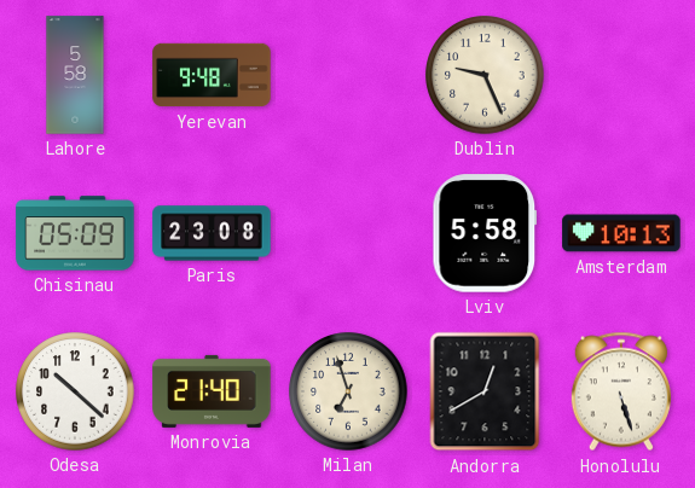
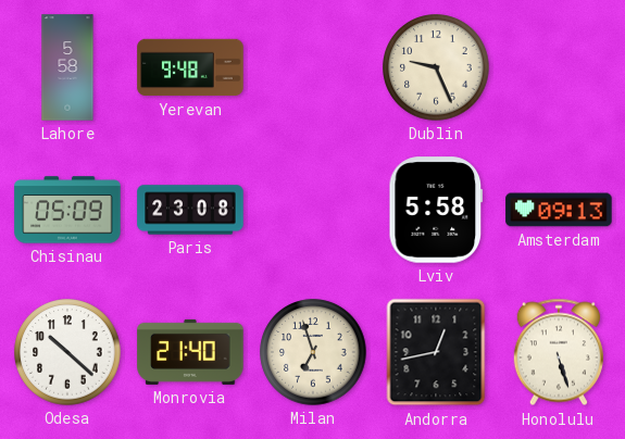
Amsterdam: 10:13 -> 09:13 (559, 210)
Andorra: 12:40 -> 12:43 (436, 352)
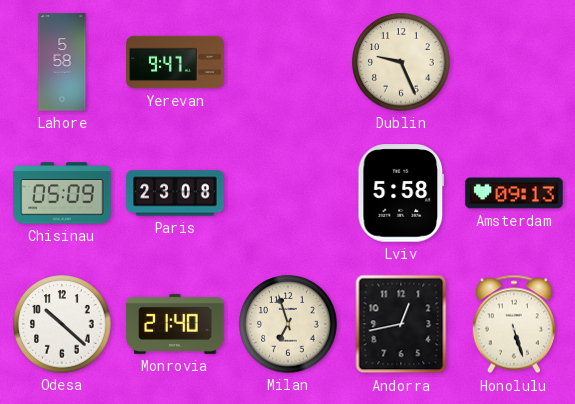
Yerevan: 9:48 -> 9:47 (175, 62)
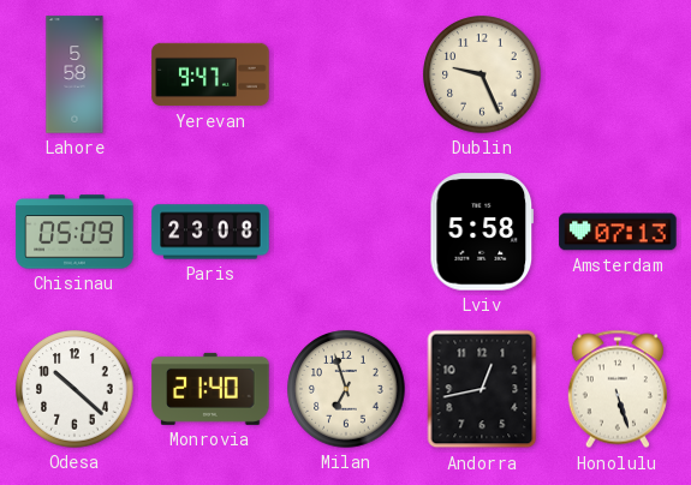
Amsterdam: 09:13 -> 07:13 (618, 232)
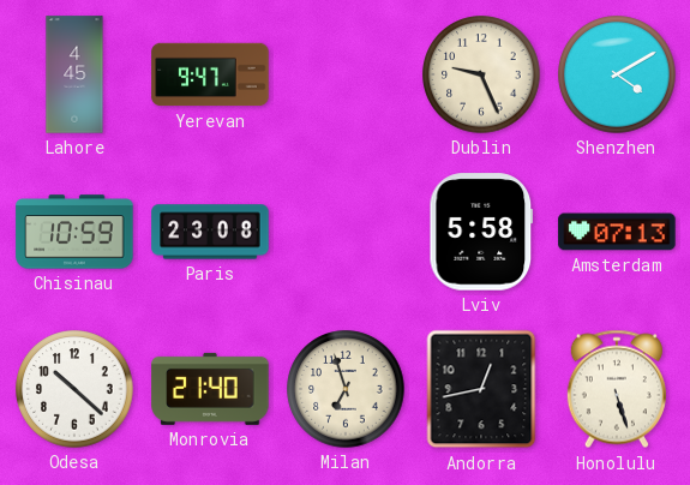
Lahore: 5:58 -> 4:45 (74, 74)
Shenzhen: none -> 4:10 (617, 74)
Chisinau: 05:09 -> 10:59 (74, 232)
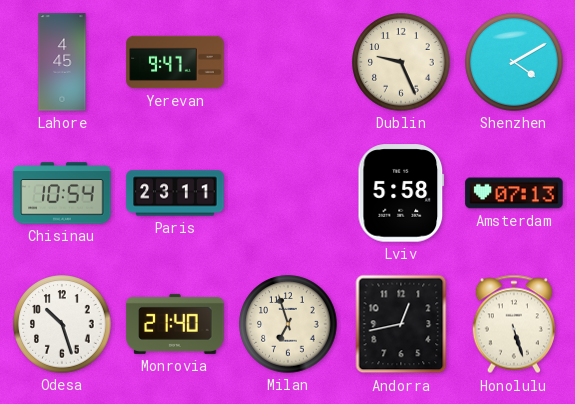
Chisinau: 10:59 -> 10:54 (62, 193)
Paris: 23:08 -> 23:11 (175, 193)
Odesa: 10:22 -> 10:27 (62, 324)
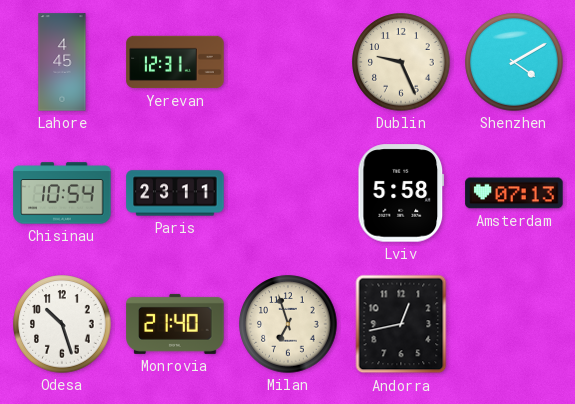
Yerevan: 9:47 -> 12:31 (175, 62)
Honolulu: 5:27 -> none (514, 324)
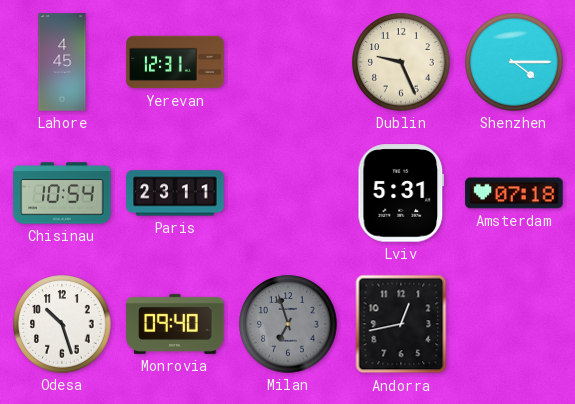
Shenzhen: 4:10 -> 4:15 (514, 62)
Lviv: 5:58 -> 5:31 (401, 193)
Amsterdam: 07:13 -> 07:18 (514, 193)
Monrovia: 21:40 -> 09:40 (175, 324)
Milan dial: cream -> grey (288, 324)
